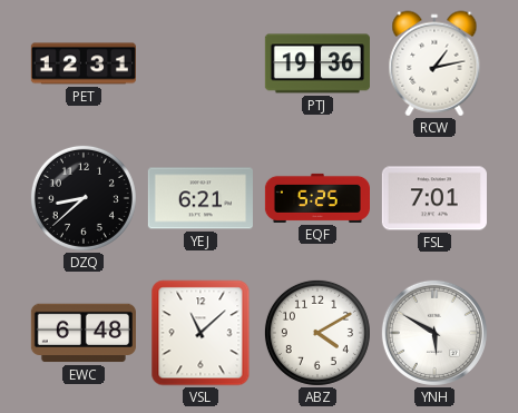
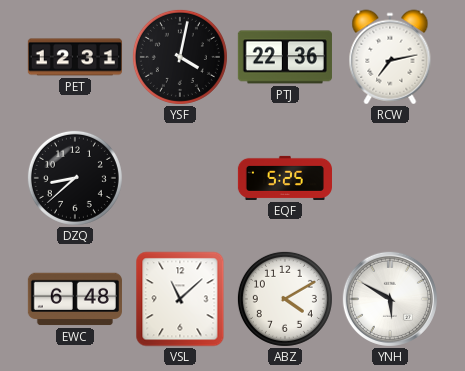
YSF: none -> 4:02 (180, 57)
PTJ: 19:36 -> 22:36 (285, 57)
RCW: 1:13 -> 7:13 (390, 57)
YEJ: 6:21 -> none (201, 198)
FSL: 7:01 -> none (434, 198)
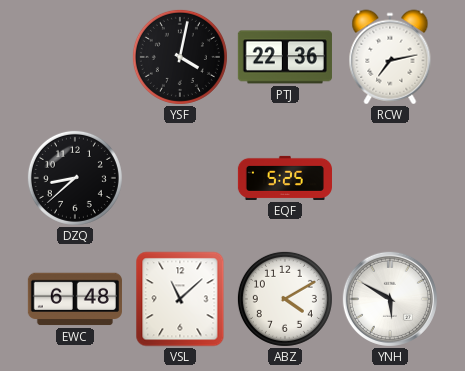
PET: 12:31 -> none (75, 57)
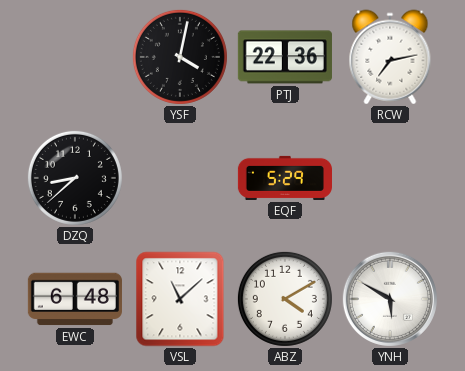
EQF: 5:25 -> 5:29 (284, 178)
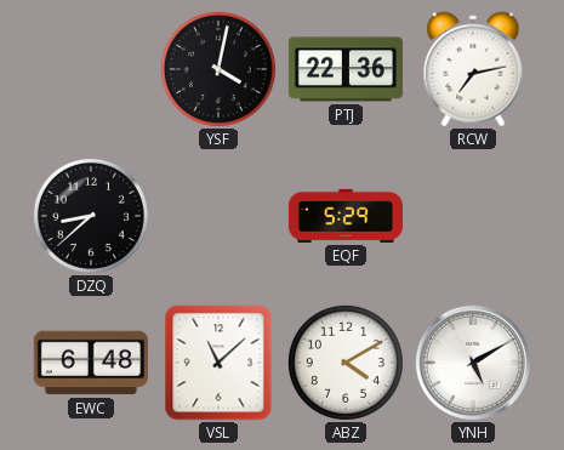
YNH: 5:50 -> 5:10 (473, 363)
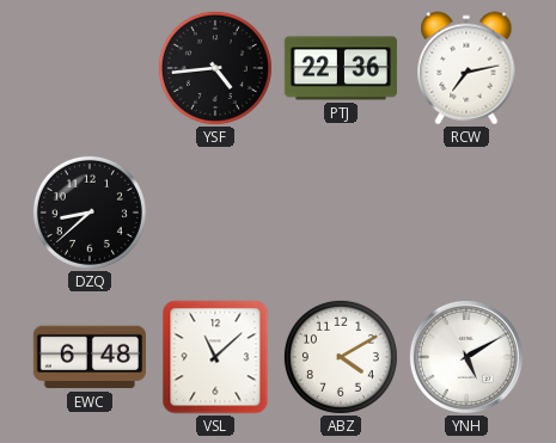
YSF: 4:02 -> 4:44 (215, 68)
EQF: 5:29 -> none (344, 216)
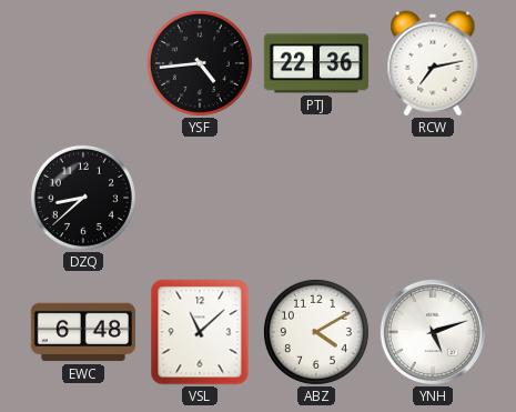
YNH: 5:10 -> 5:12 (433, 332)
